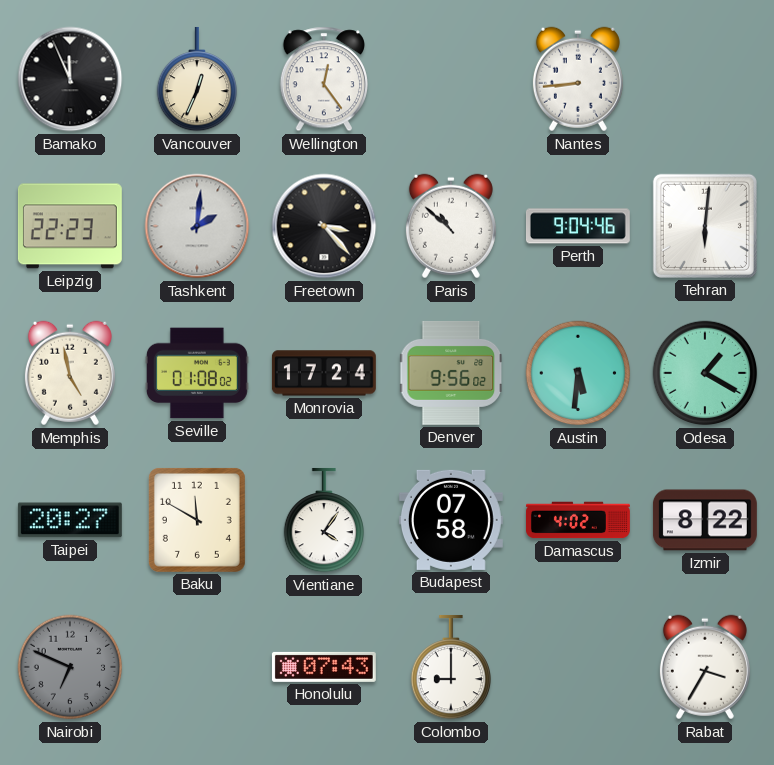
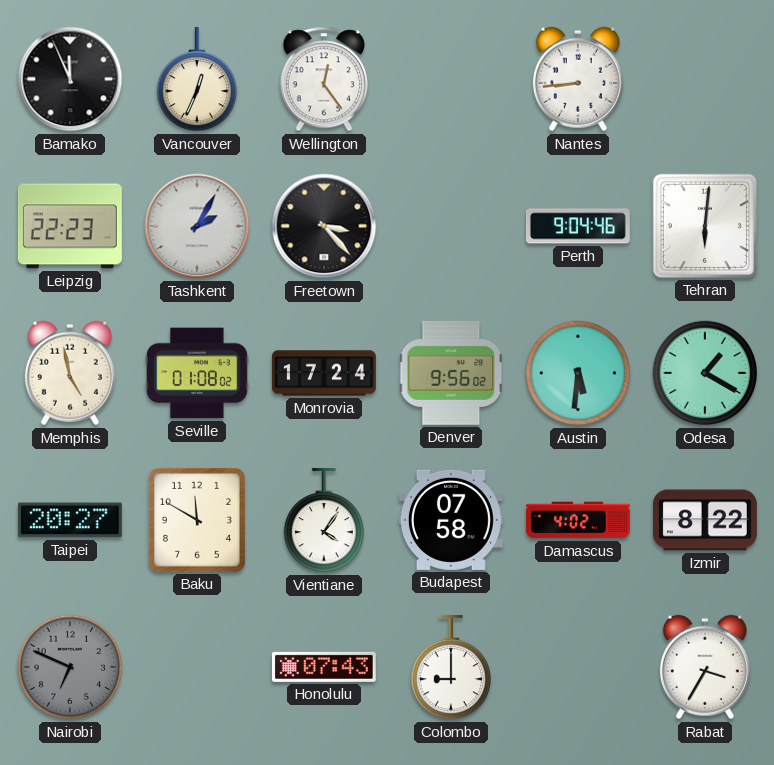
Tashkent: 2:01 -> 2:05 (197, 226)
Paris: 10:52 -> none (451, 226)
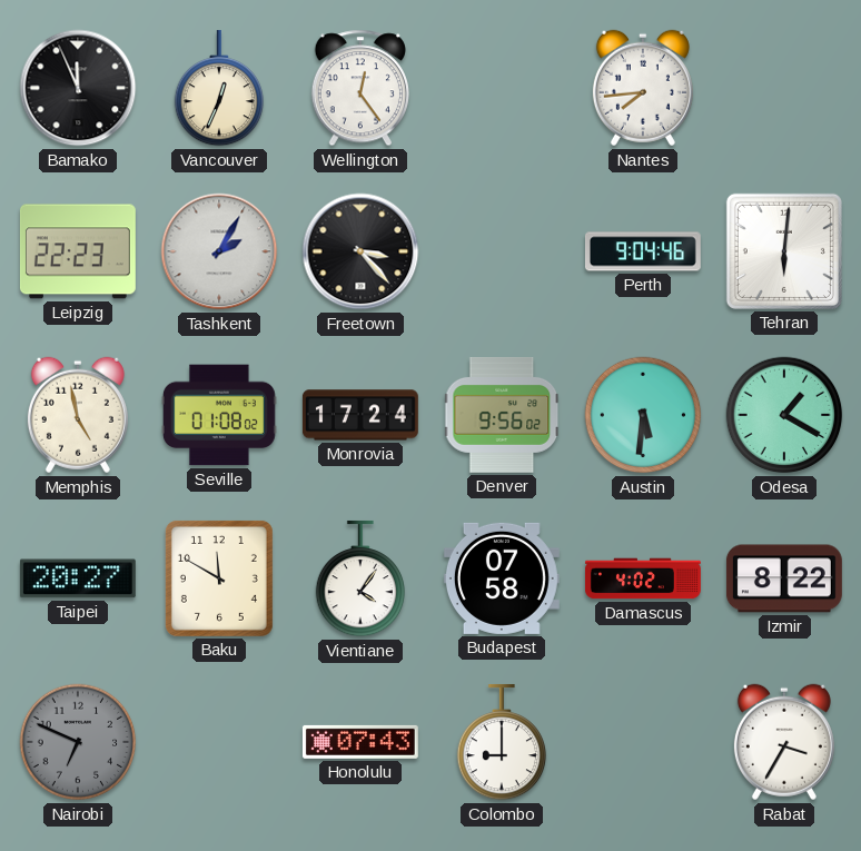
Nantes: 8:44 -> 7:44 (643, 88)
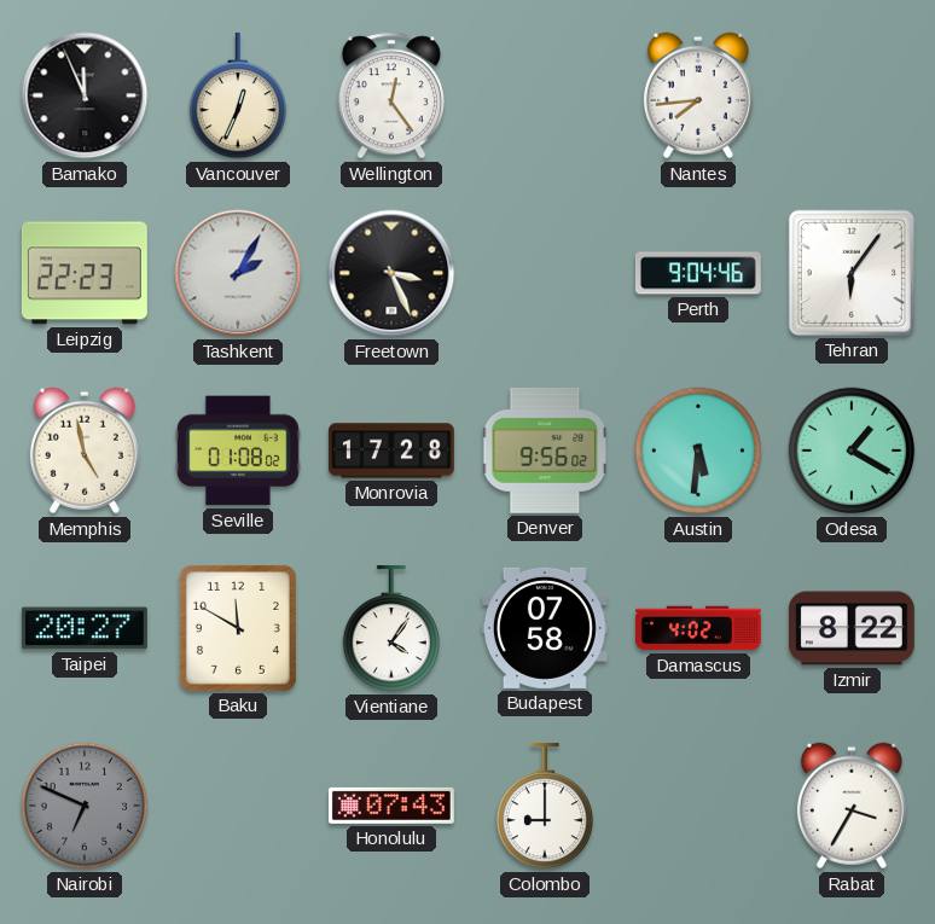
Freetown: 3:23 -> 3:26 (391, 273)
Tehran: 6:01 -> 6:06 (852, 273)
Monrovia: 17:24 -> 17:28 (391, 451)
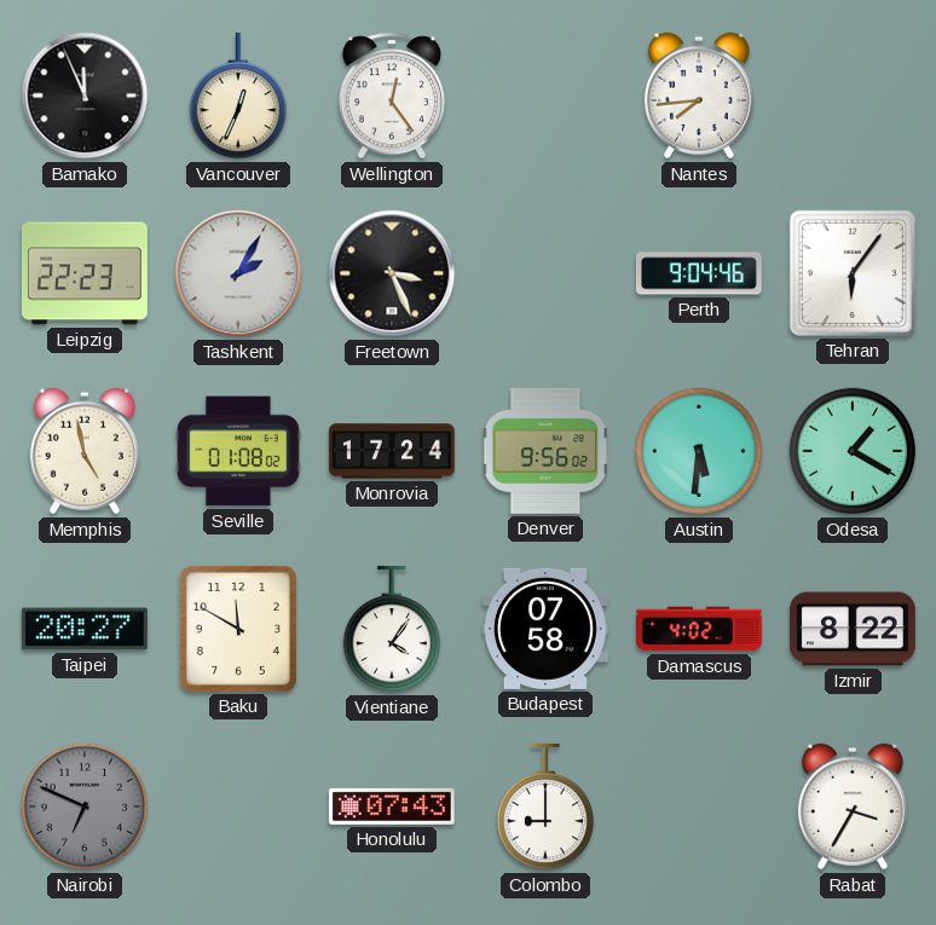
Monrovia: 17:28 -> 17:24 (392, 451)
